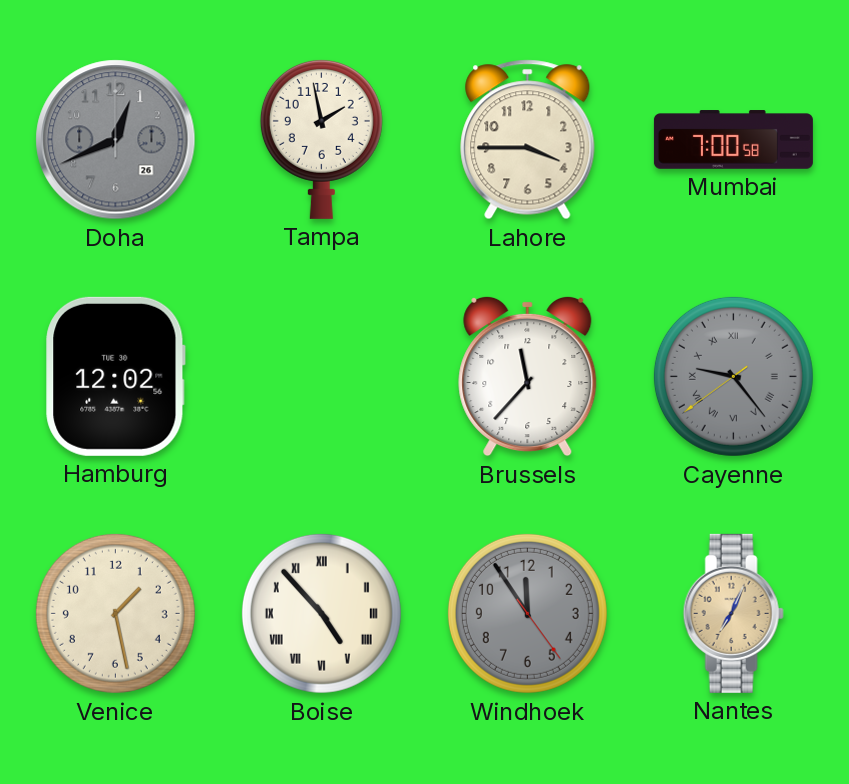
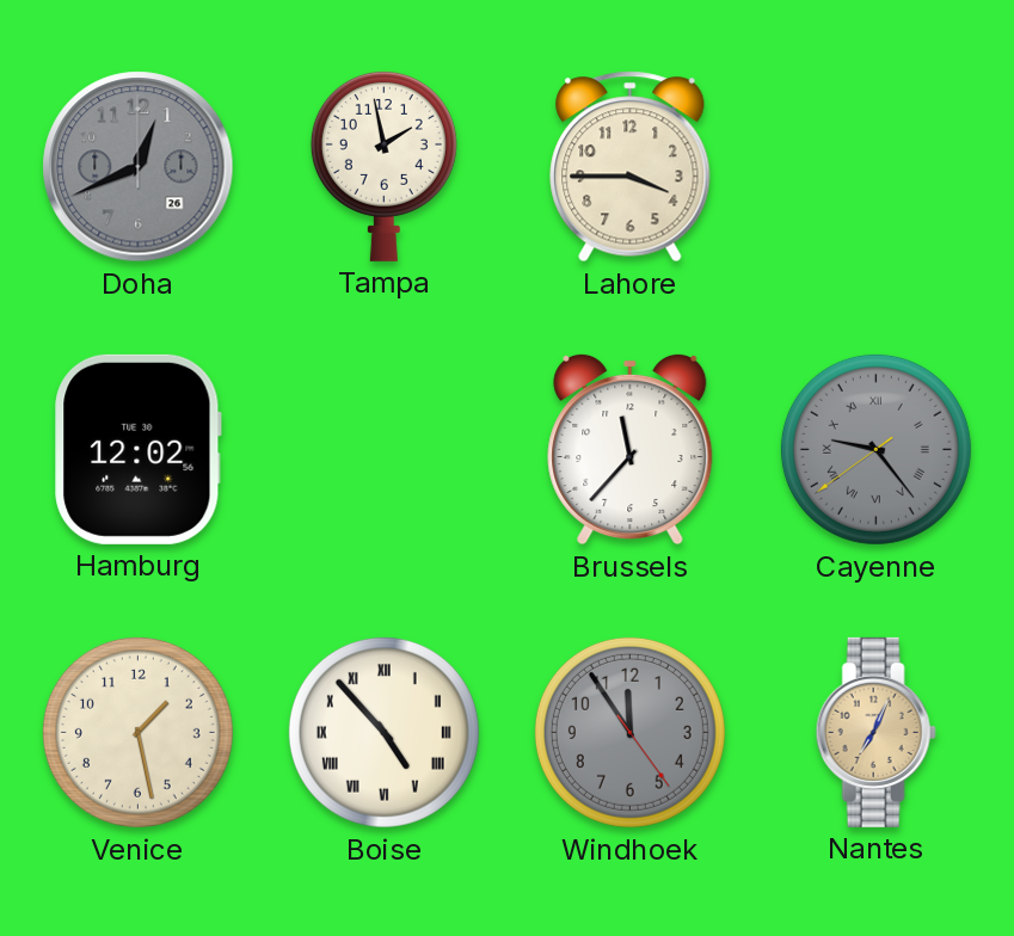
Mumbai: 7:00 -> none (733, 140)
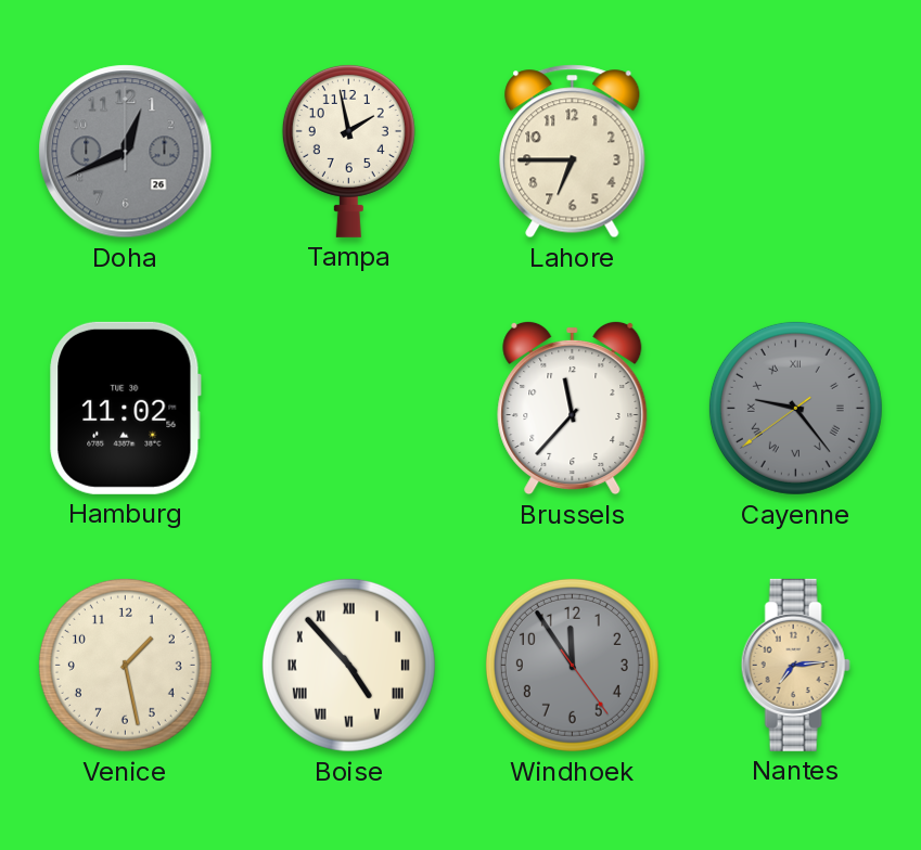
Lahore: 3:45 -> 6:45 (573, 152)
Hamburg: 12:02 -> 11:02 (126, 408)
Nantes: 7:04 -> 7:14 (795, 665)
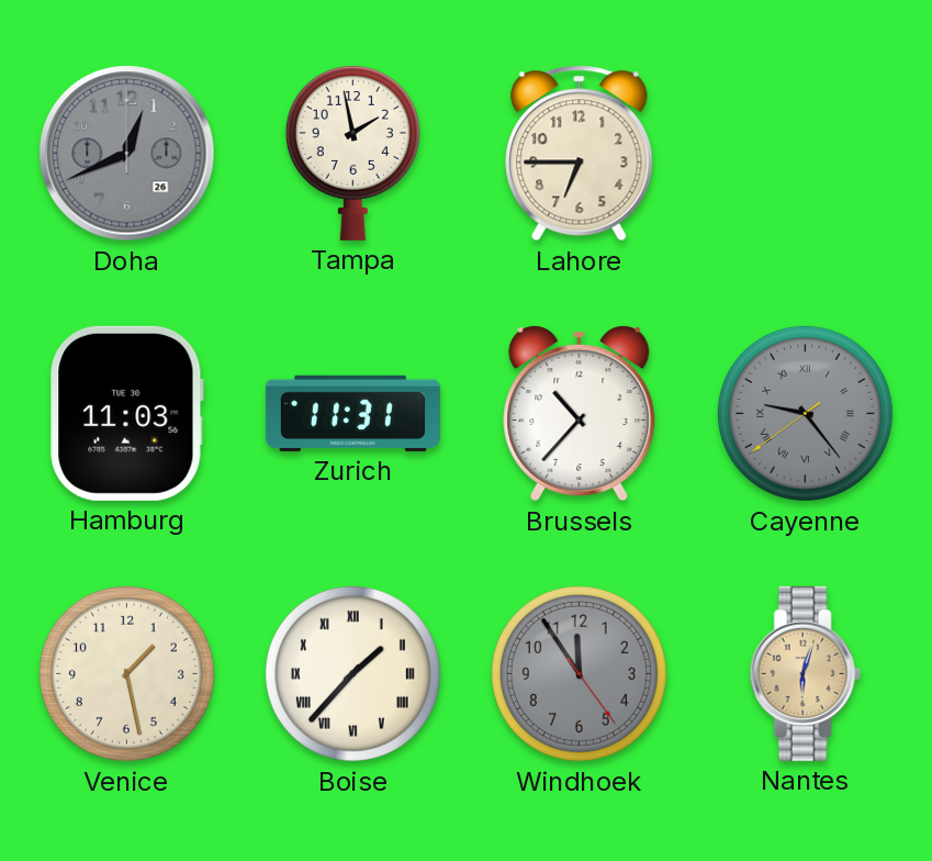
Hamburg: 11:02 -> 11:03 (127, 413)
Zurich: none -> 11:31 (352, 413)
Brussels: 11:37 -> 10:37 (580, 413)
Boise: 4:53 -> 1:37 (352, 673)
Nantes: 7:14 -> 6:03 (805, 673)
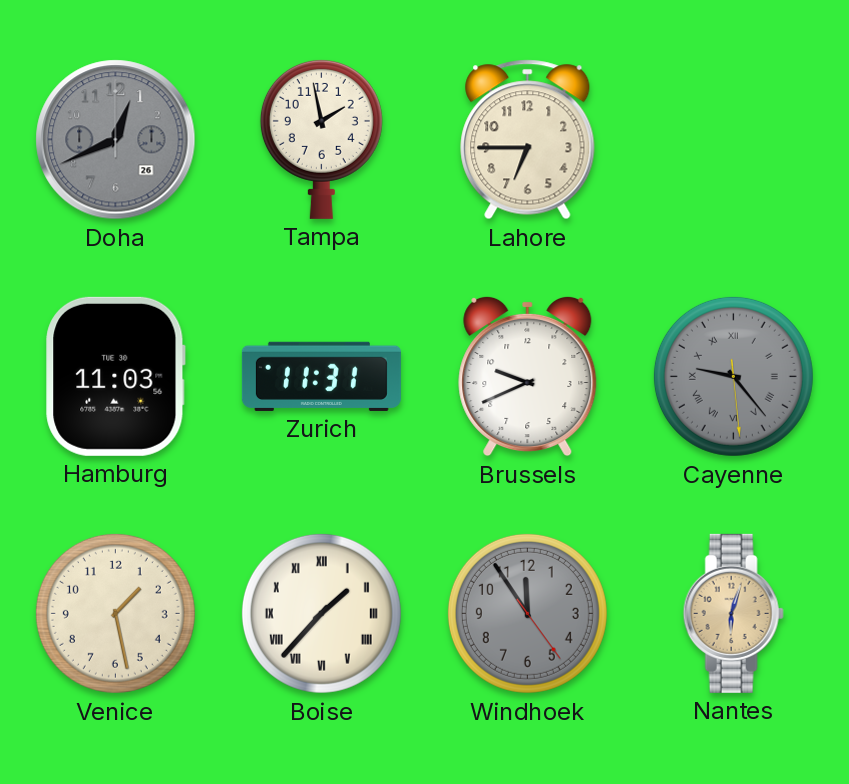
Brussels: 10:37 -> 9:41 (528, 376)
Cayenne: 9:23:39 -> 9:23:29 (733, 376)
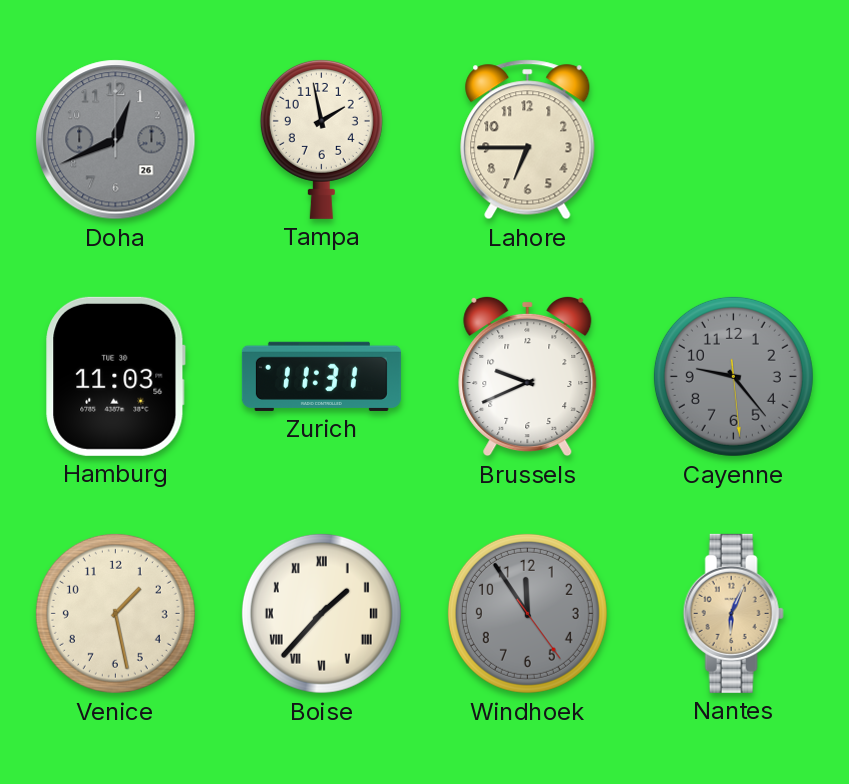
Cayenne numerals: Roman -> Arabic (733, 376)
Nantes: 6:03 -> 6:04 (733, 613)
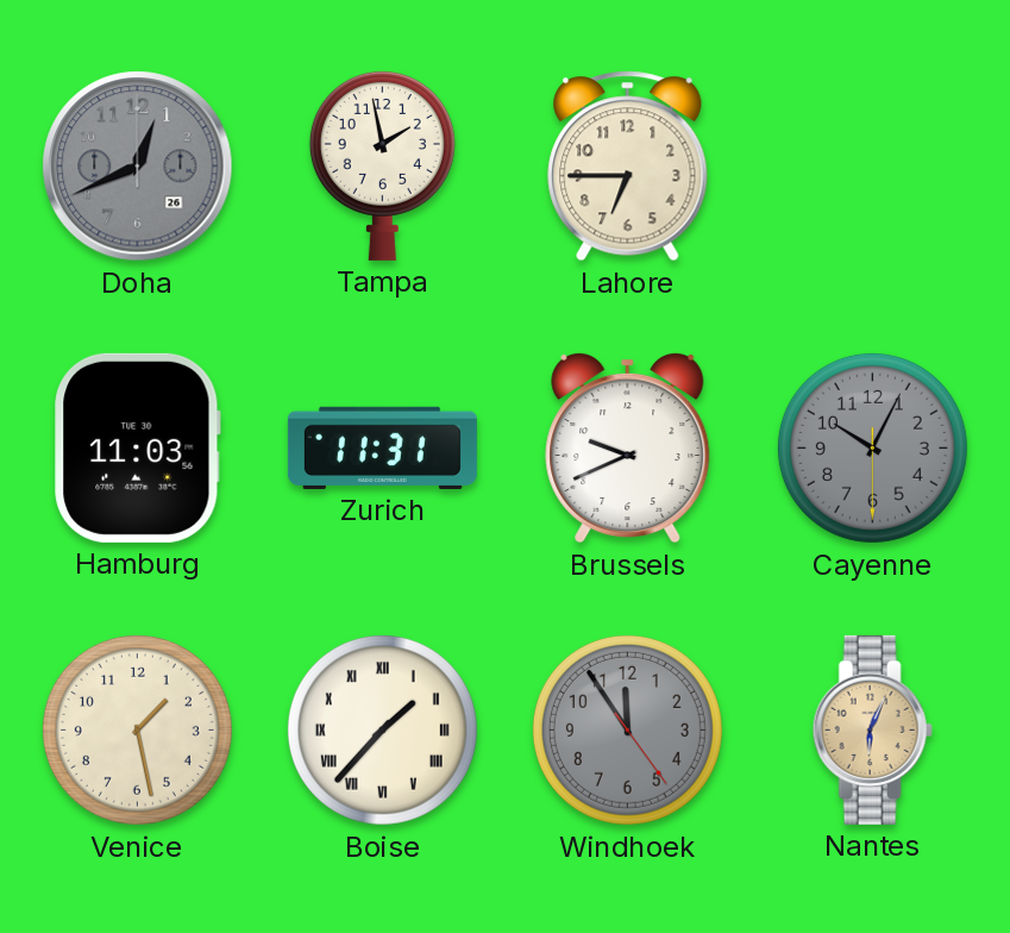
Cayenne: 9:23 -> 10:04 (872, 447)
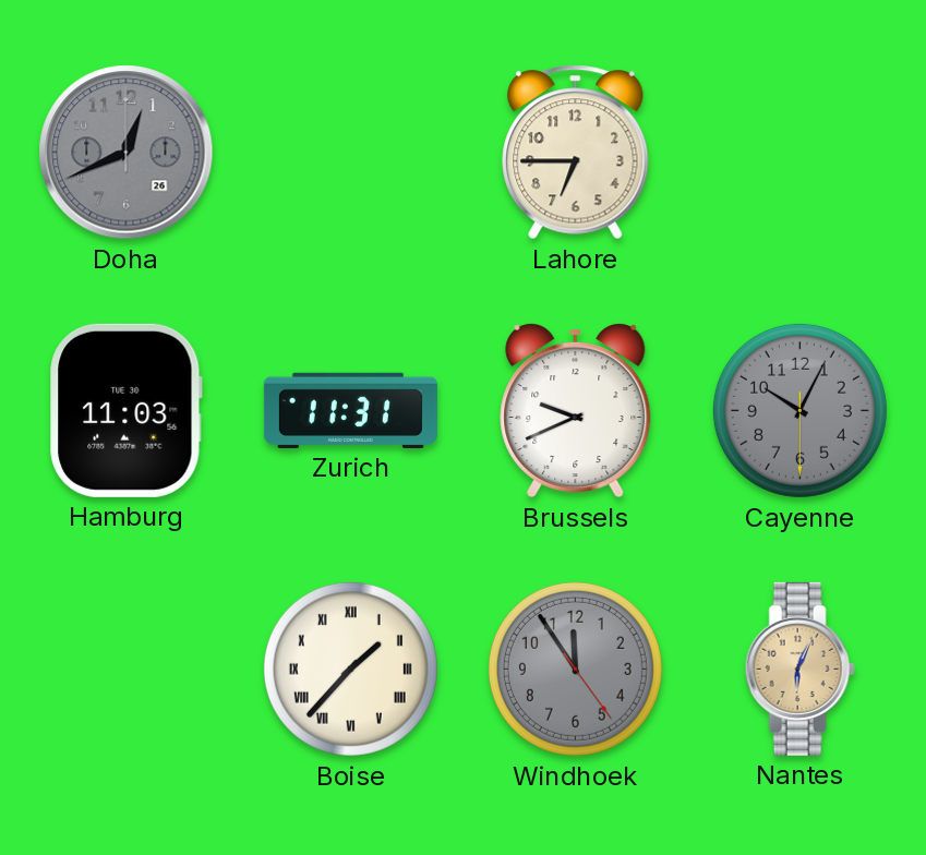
Tampa: 1:58 -> none (382, 165)
Venice: 1:28 -> none (137, 730)
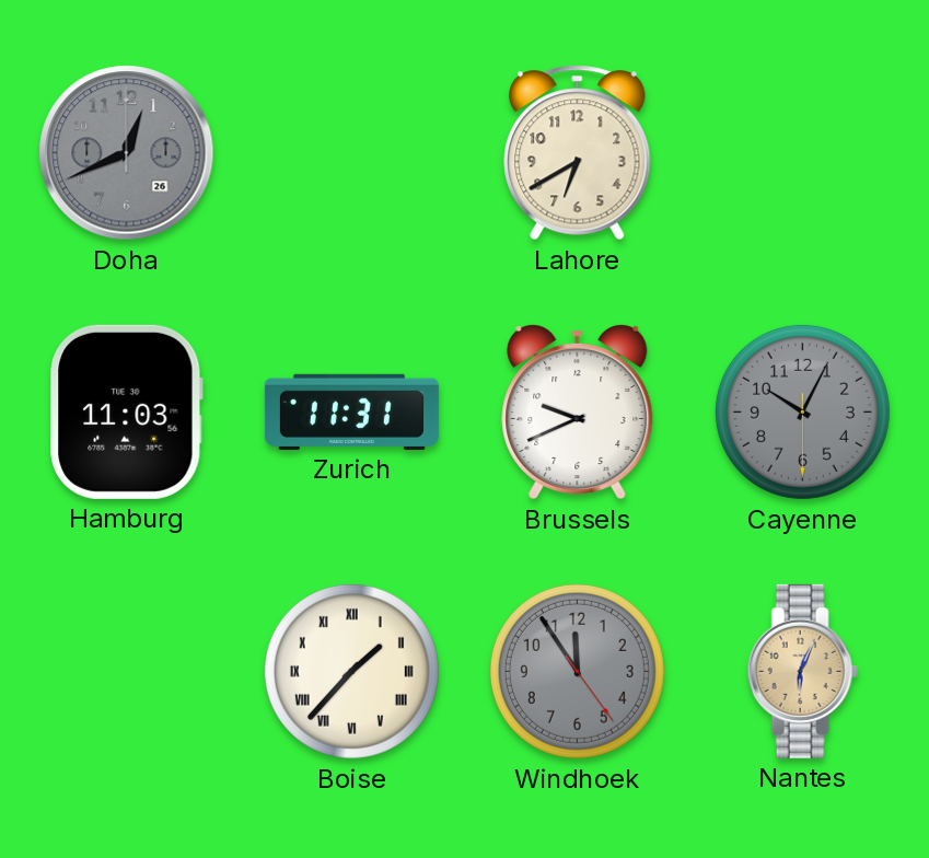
Lahore: 6:45 -> 6:40 (578, 153)
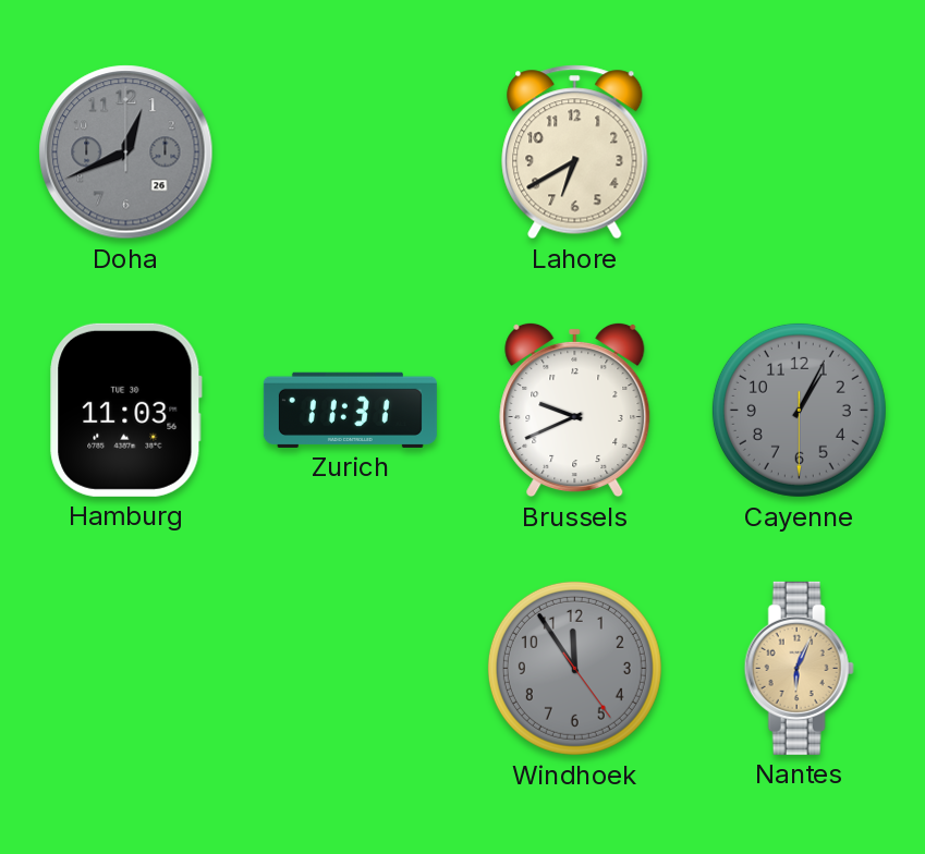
Cayenne: 10:04 -> 1:04 (799, 410)
Boise: 1:37 -> none (351, 671)
